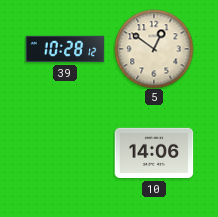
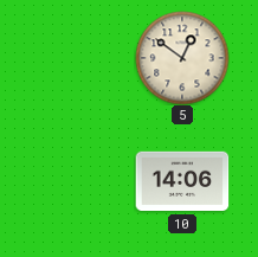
39: 10:28 -> none (65, 49)
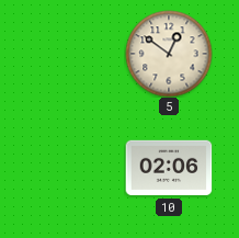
10: 14:06 -> 02:06 (169, 168)
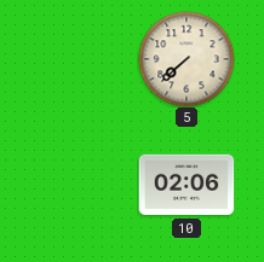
5: 12:51 -> 7:38 (186, 59)
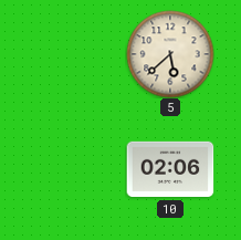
5: 7:38 -> 5:38 (170, 54)
